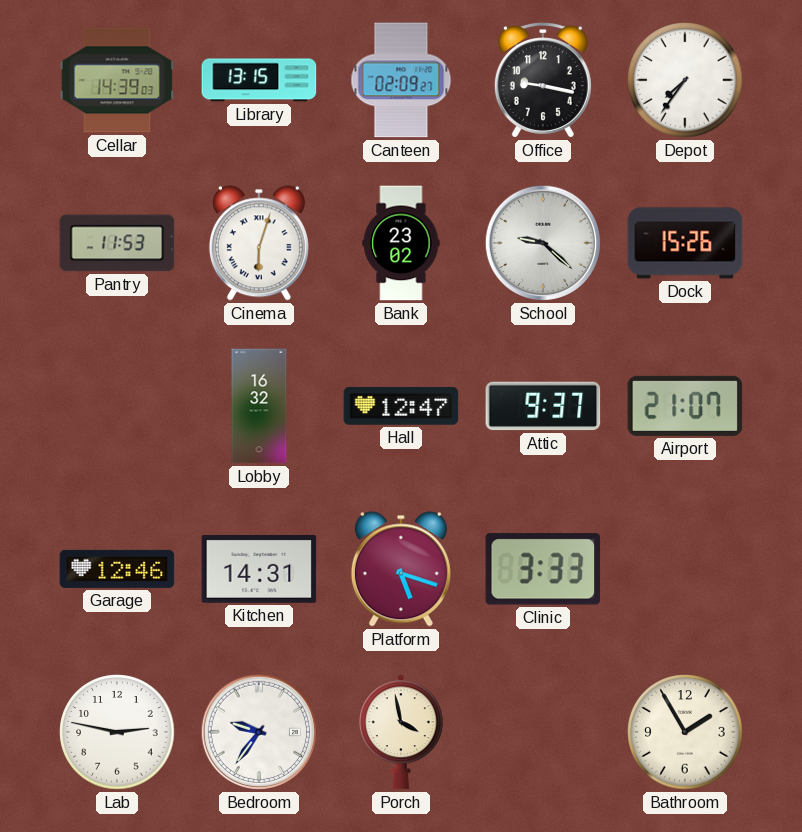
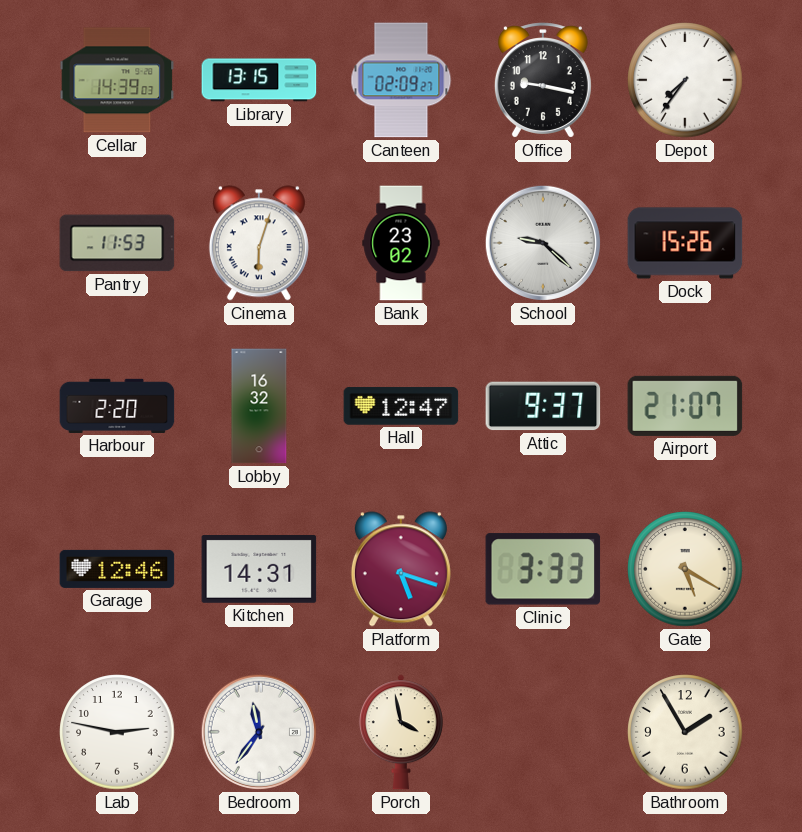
Harbour: none -> 2:20 (117, 406)
Gate: none -> 5:20 (685, 569)
Bedroom: 9:36 -> 11:36 (259, 732)
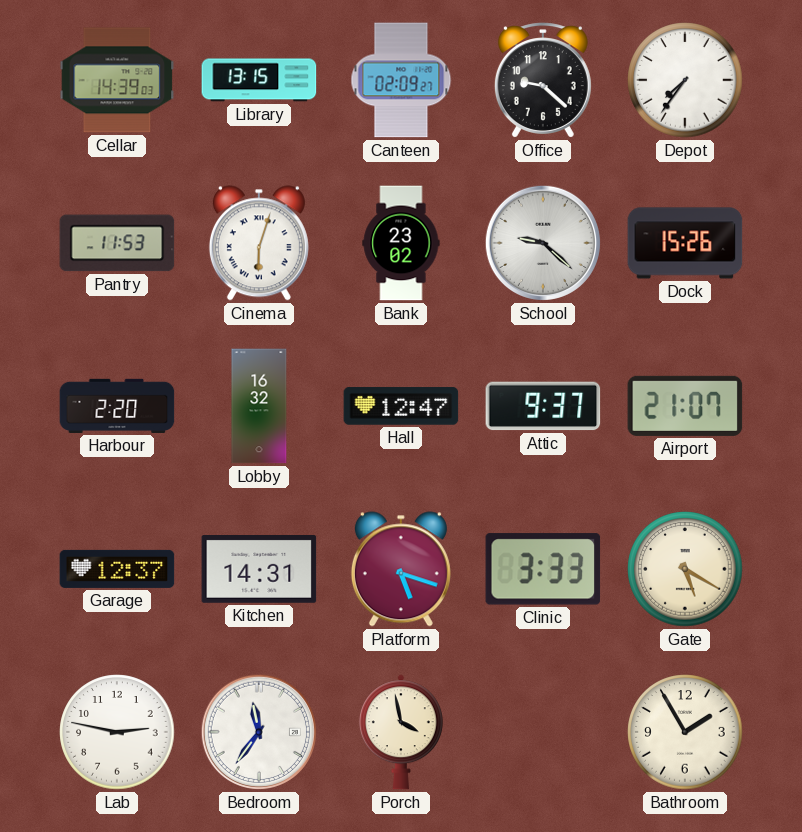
Office: 9:17 -> 9:22 (543, 80)
Garage: 12:46 -> 12:37 (117, 569)
